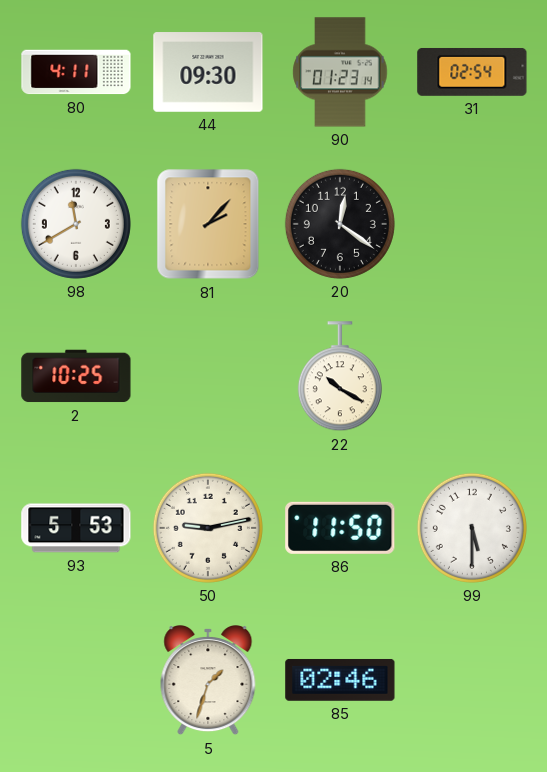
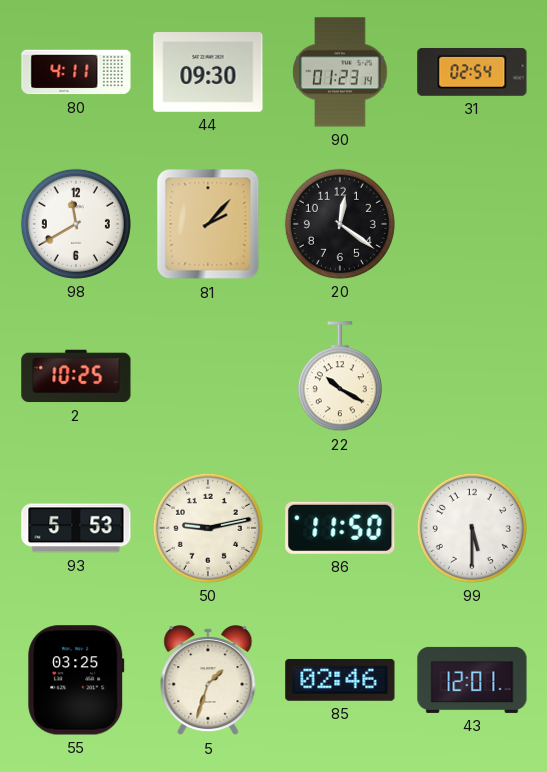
55: none -> 03:25 (76, 680)
43: none -> 12:01 (472, 680)
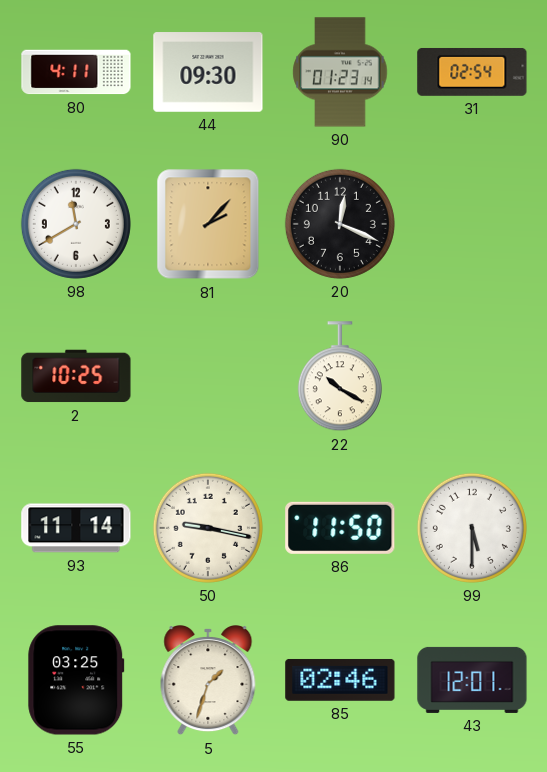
20: 12:21 -> 12:19 (340, 224)
93: 5:53 -> 11:14 (76, 528)
50: 9:13 -> 9:17 (208, 528)
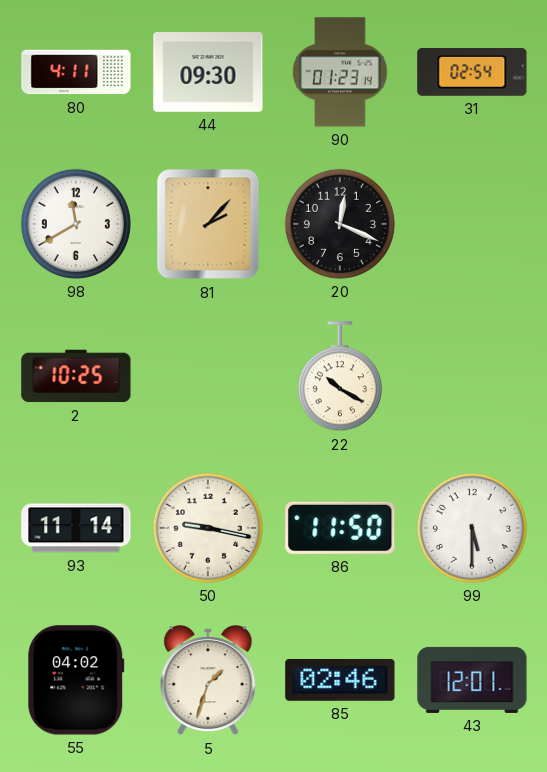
55: 03:25 -> 04:02 (76, 680)
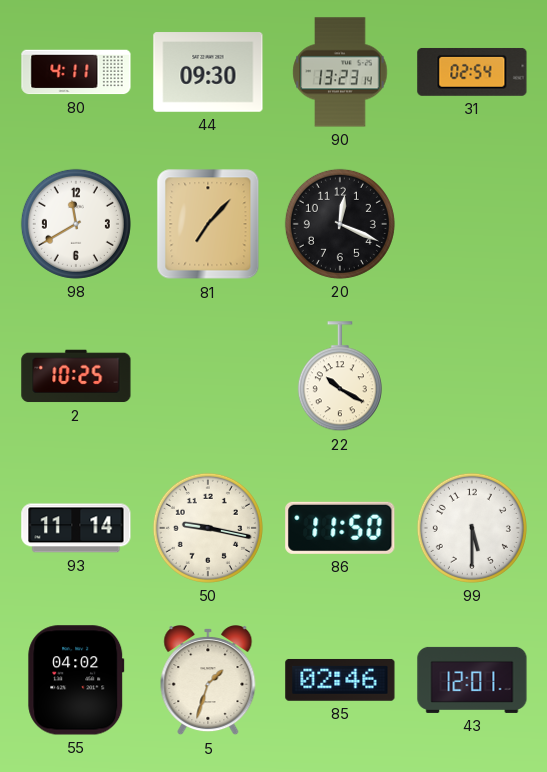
90: 01:23 -> 13:23 (340, 72)
81: 2:07 -> 7:07 (208, 224)
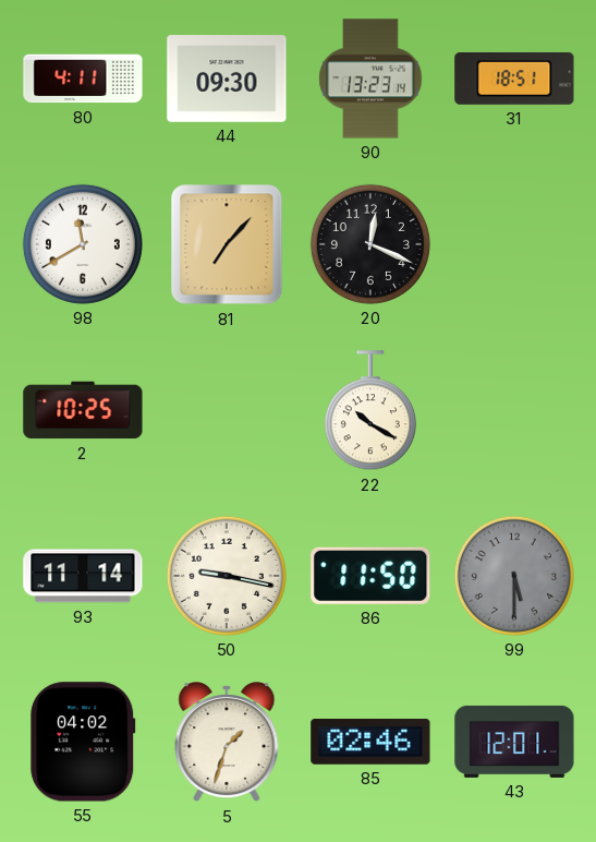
31: 02:54 -> 18:51 (514, 79)
99 dial: white -> grey (514, 576)
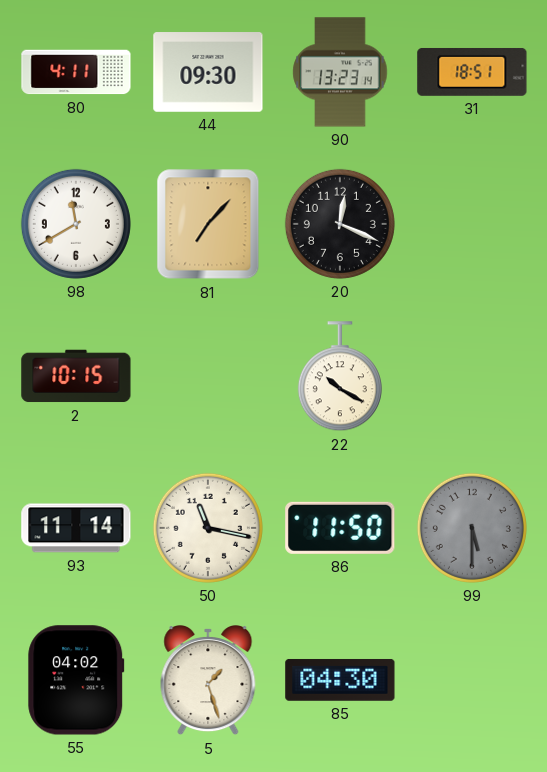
2: 10:25 -> 10:15 (76, 376)
50: 9:17 -> 11:17 (208, 528)
5: 1:33 -> 1:27 (208, 681)
85: 02:46 -> 04:30 (340, 680)
43: 12:01 -> none (514, 742)
